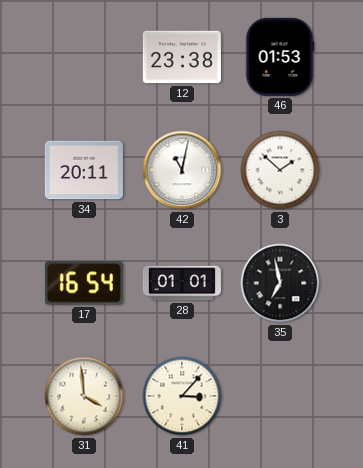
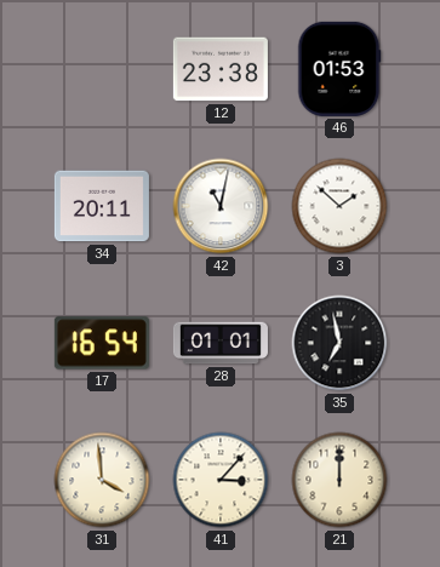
21: none -> 12:00 (339, 480)
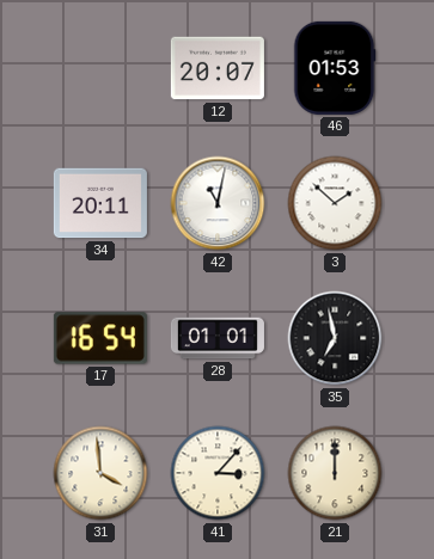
12: 23:38 -> 20:07 (218, 68)
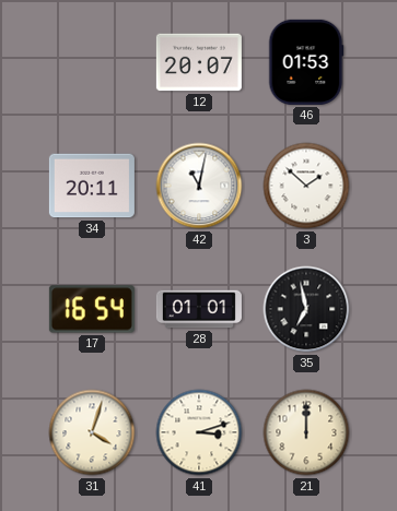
31: 3:59 -> 4:03 (92, 432)
41: 3:07 -> 3:12 (199, 432)
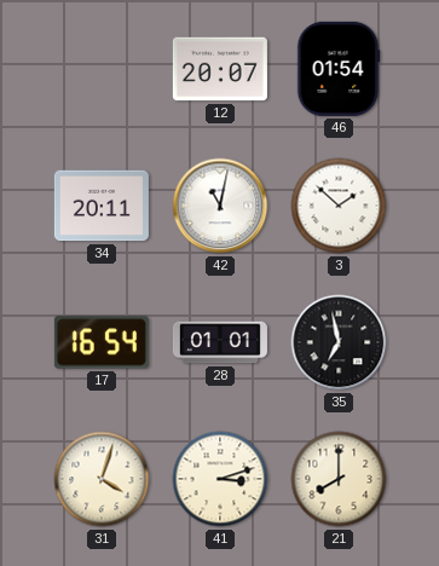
46: 01:53 -> 01:54 (339, 69)
21: 12:00 -> 8:00 (339, 479)
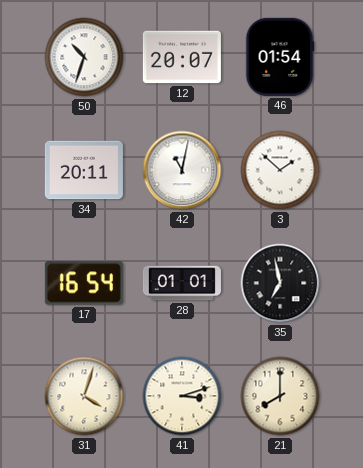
50: none -> 10:33 (84, 57)
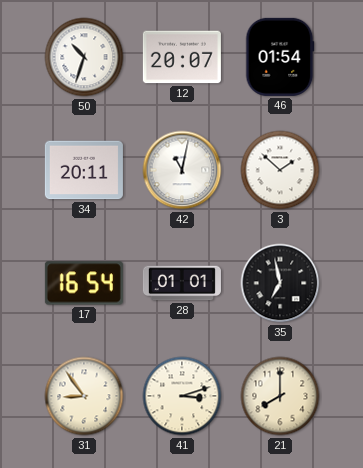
31: 4:03 -> 8:54 (84, 396)
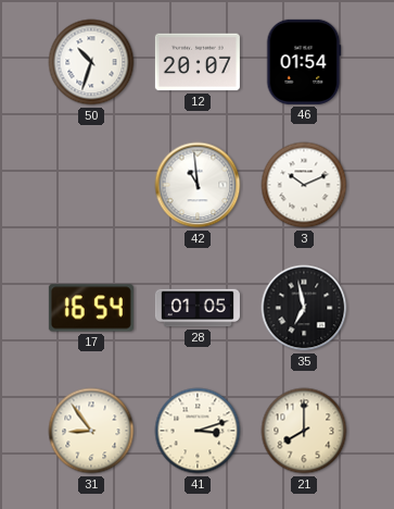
34: 20:11 -> none (84, 170)
42: 11:02 -> 10:59 (198, 185)
3: 1:52 -> 10:11 (304, 185)
28: 01:01 -> 01:05 (198, 308)
